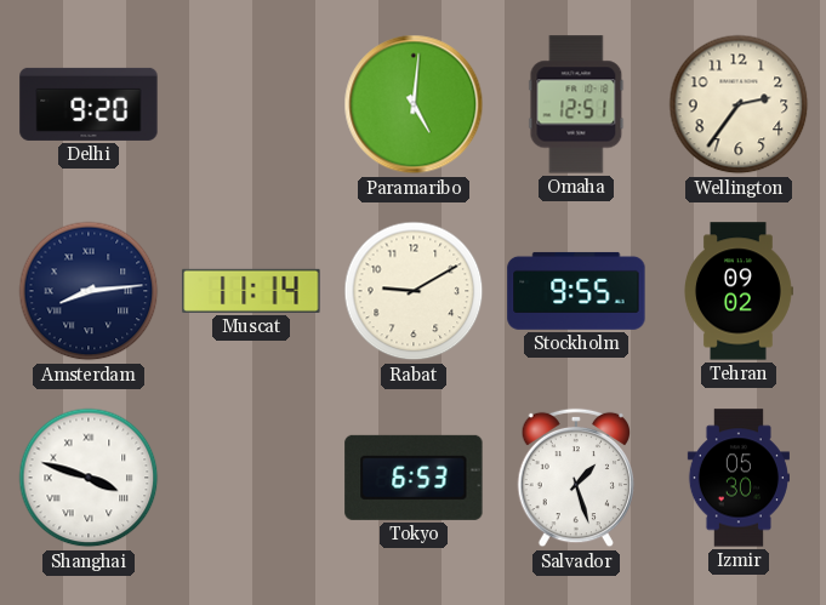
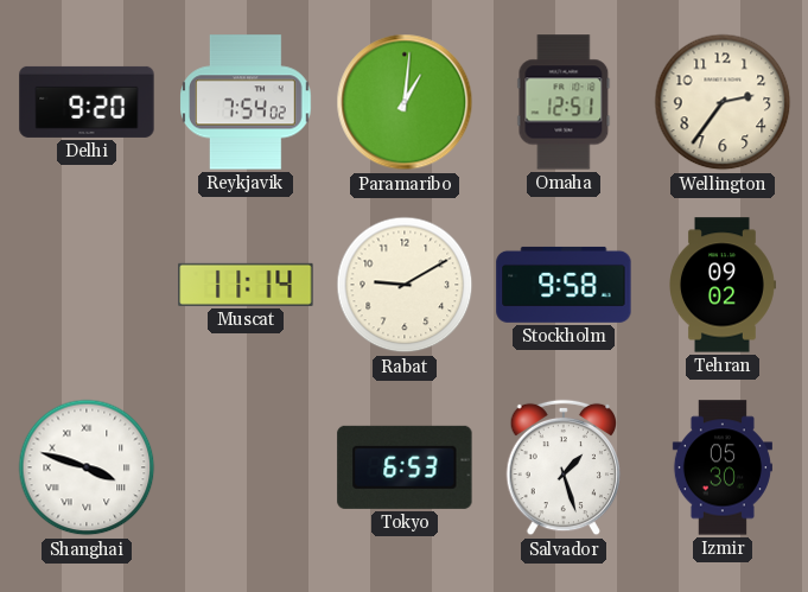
Reykjavik: none -> 7:54 (246, 102)
Paramaribo: 5:01 -> 1:01 (405, 102)
Amsterdam: 8:14 -> none (89, 291)
Stockholm: 9:55 -> 9:58 (564, 285)
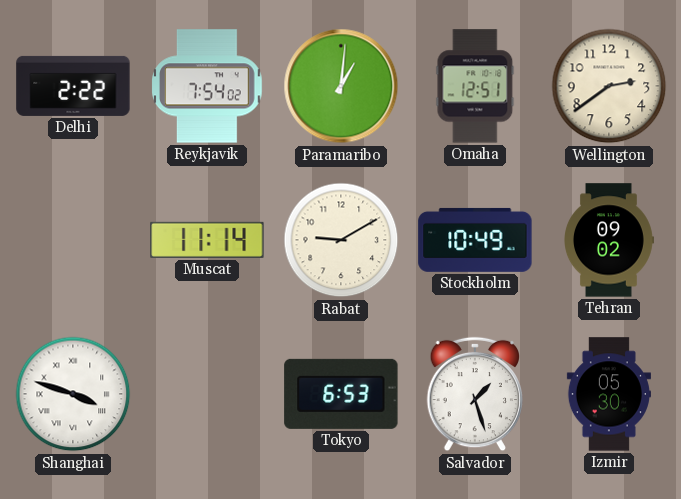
Delhi: 9:20 -> 2:22 (73, 86)
Wellington: 2:36 -> 2:39 (609, 86)
Stockholm: 9:58 -> 10:49 (475, 240)
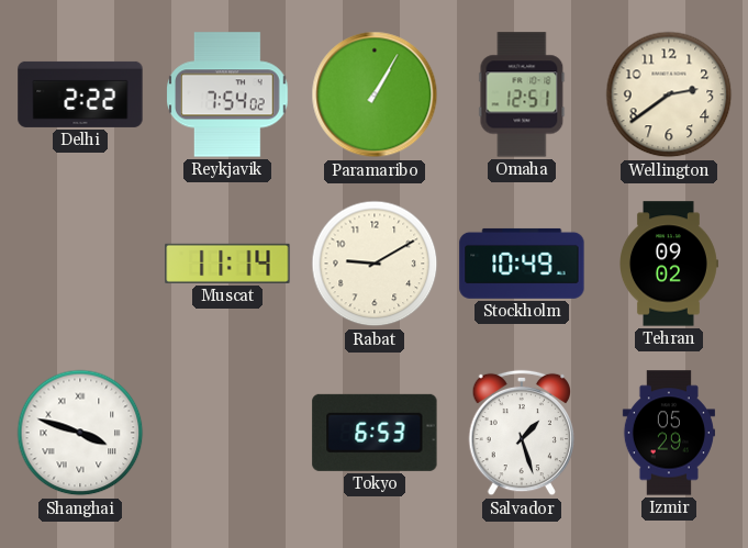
Paramaribo: 1:01 -> 1:05 (375, 94)
Izmir: 05:30 -> 05:29 (669, 433)
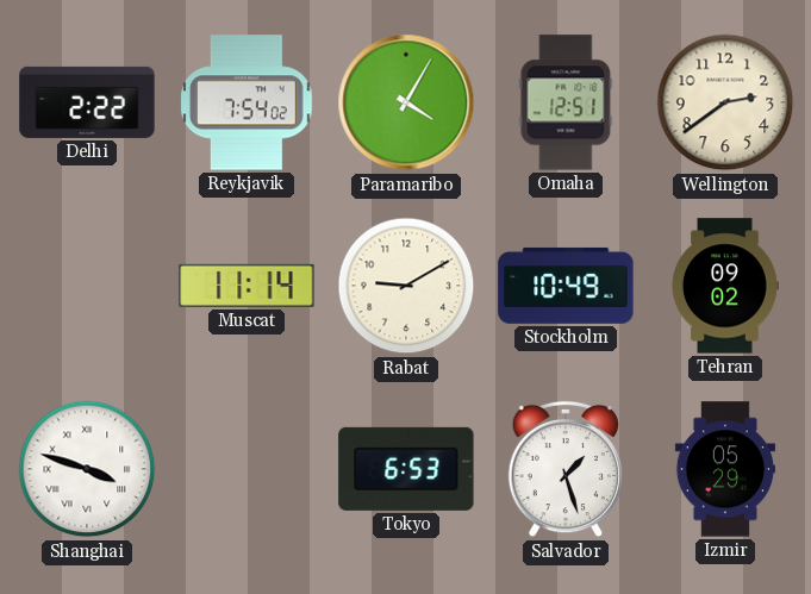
Paramaribo: 1:05 -> 4:05 (406, 102)
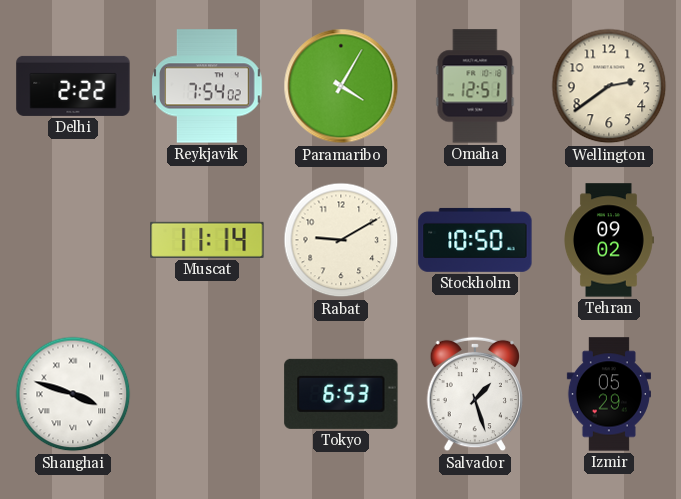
Stockholm: 10:49 -> 10:50 (475, 240)
